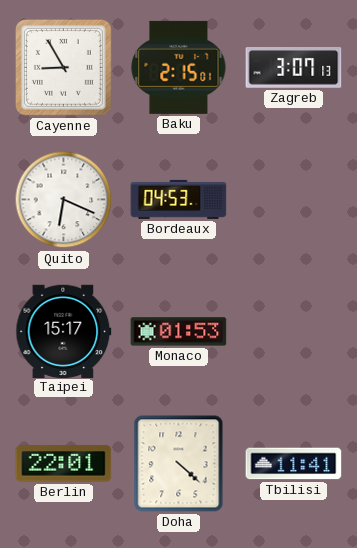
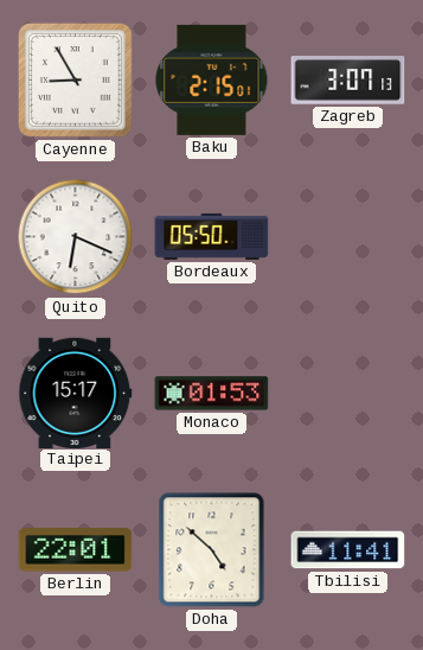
Bordeaux: 04:53 -> 05:50 (212, 236)
Doha: 4:22 -> 4:52 (212, 550)
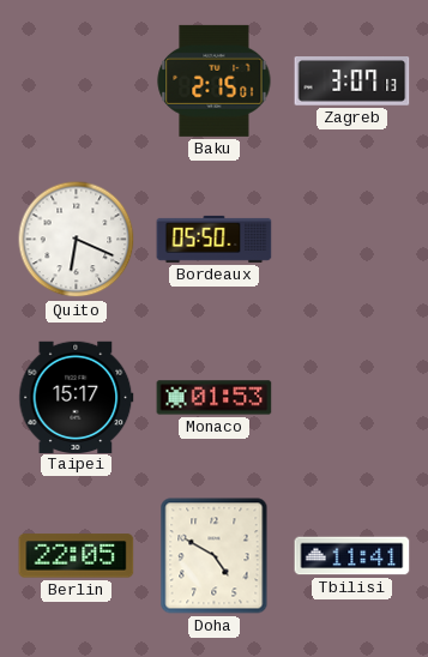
Cayenne: 8:55 -> none (75, 79)
Berlin: 22:01 -> 22:05 (77, 556)
Doha: 4:52 -> 4:50 (215, 556)
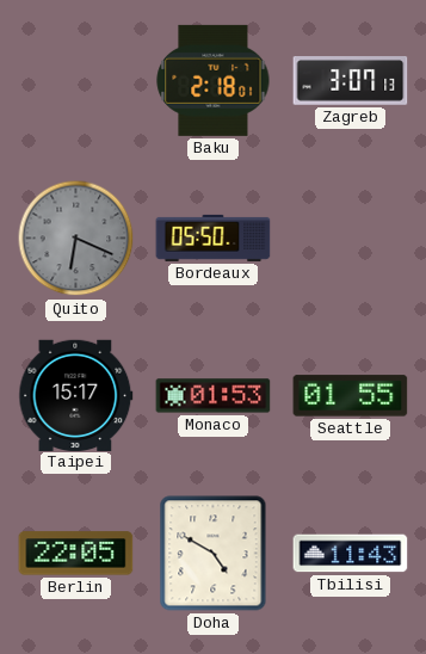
Baku: 2:15 -> 2:18 (214, 80)
Quito dial: white -> grey (76, 239)
Seattle: none -> 01:55 (351, 396)
Tbilisi: 11:41 -> 11:43 (351, 554)
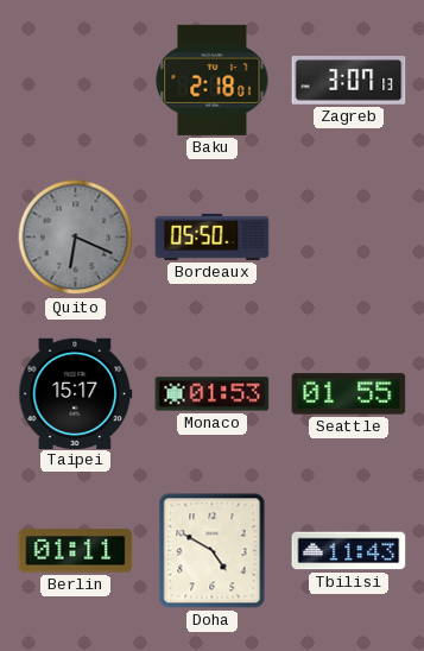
Berlin: 22:05 -> 01:11 (76, 551)
